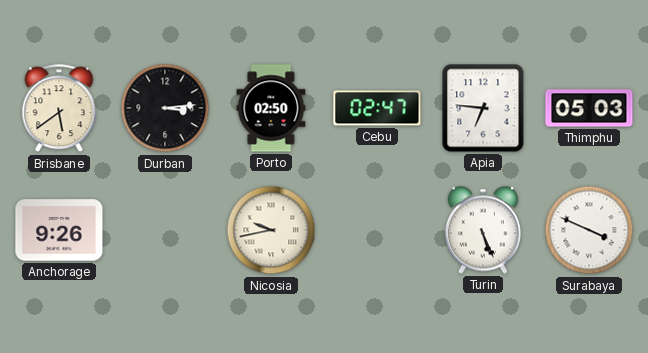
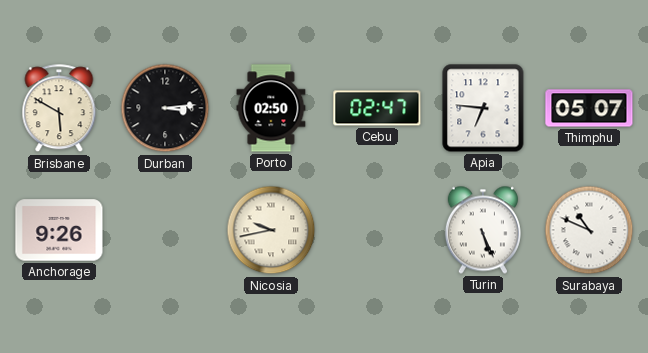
Brisbane: 5:39 -> 5:50 (59, 109)
Thimphu: 05:03 -> 05:07 (589, 108)
Surabaya: 3:49 -> 10:49 (589, 230)
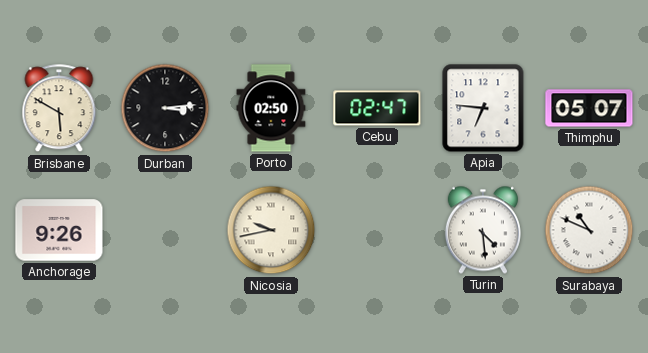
Turin: 5:26 -> 4:29 (483, 230)
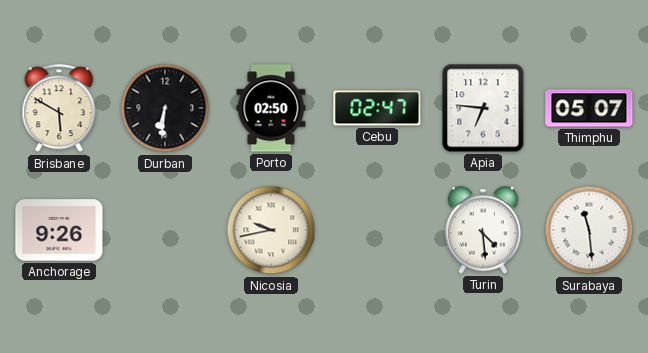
Durban: 3:14 -> 6:31 (165, 108)
Surabaya: 10:49 -> 11:29 (589, 230)
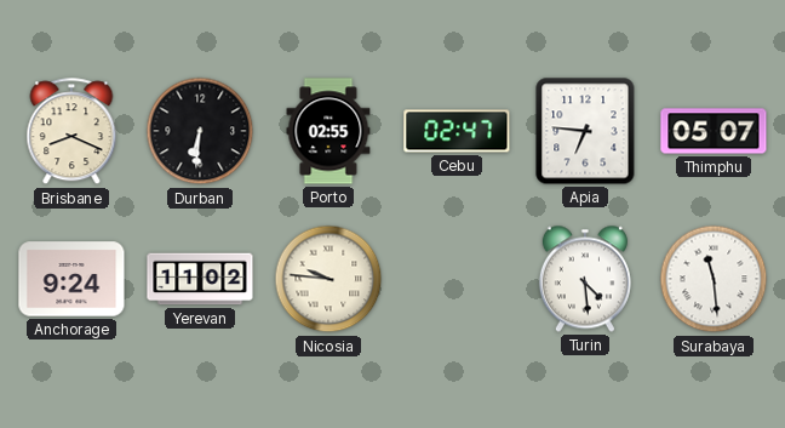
Brisbane: 5:50 -> 8:19 (71, 132)
Porto: 02:50 -> 02:55 (328, 131)
Anchorage: 9:26 -> 9:24 (71, 279)
Yerevan: none -> 11:02 (200, 279)
Nicosia: 9:43 -> 9:46 (328, 279)
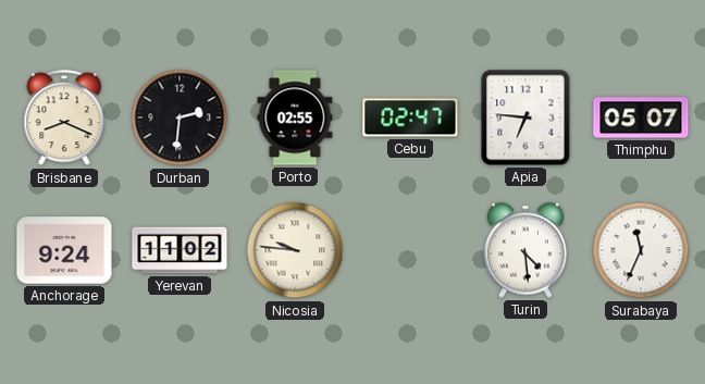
Durban: 6:31 -> 2:31 (180, 117)
Surabaya: 11:29 -> 11:34 (641, 250)
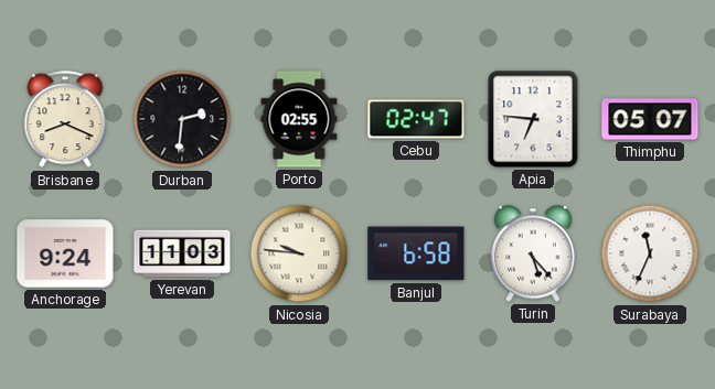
Yerevan: 11:02 -> 11:03 (182, 253)
Banjul: none -> 6:58 (416, 253)
Turin: 4:29 -> 5:23 (533, 253)
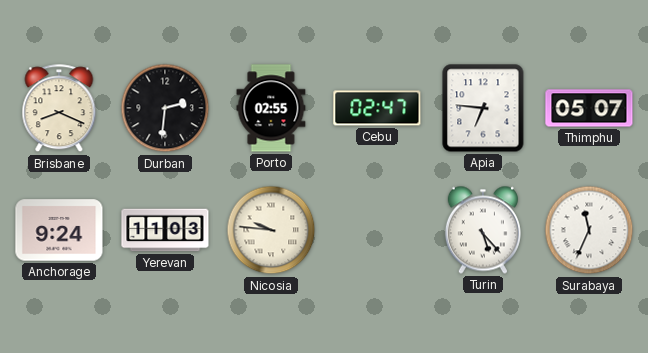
Banjul: 6:58 -> none (416, 253)
